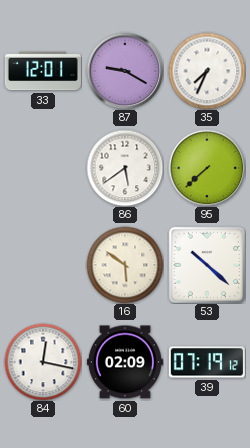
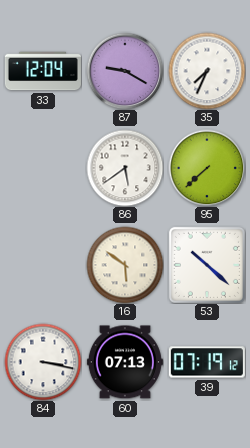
33: 12:01 -> 12:04 (43, 71)
84: 12:17 -> 3:17 (43, 362)
60: 02:09 -> 07:13 (125, 362)
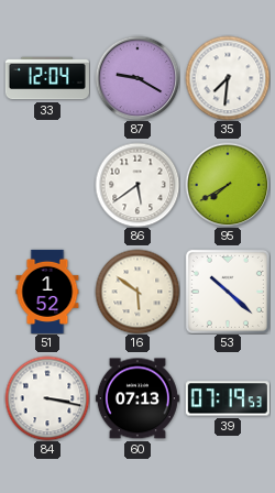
35: 7:34 -> 7:31 (228, 78)
95: 7:38 -> 7:40 (228, 185)
51: none -> 1:52 (47, 292)
39: 07:19:12 -> 07:19:53 (228, 398)
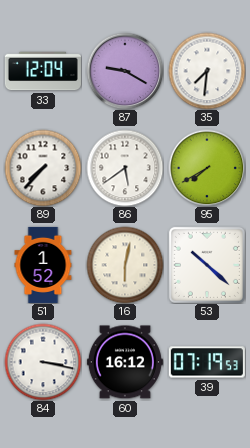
89: none -> 7:37 (43, 168)
16: 5:51 -> 6:02 (125, 265)
60: 07:13 -> 16:12 (125, 362)
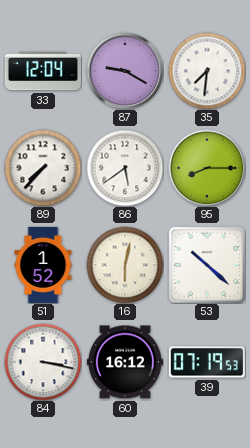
95: 7:40 -> 8:15 (207, 168)
